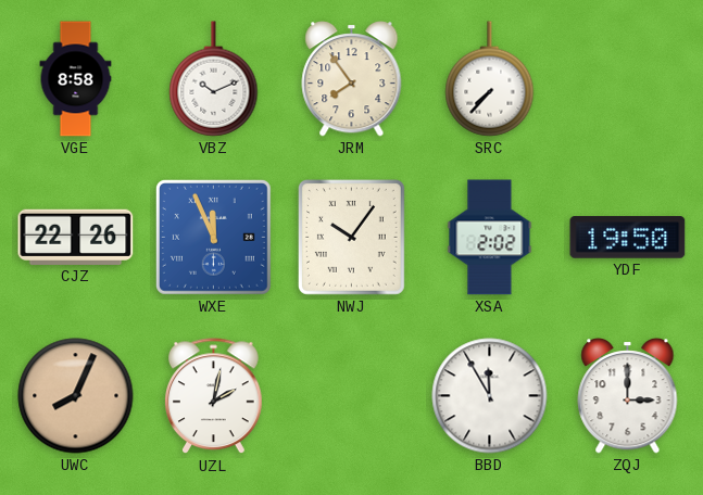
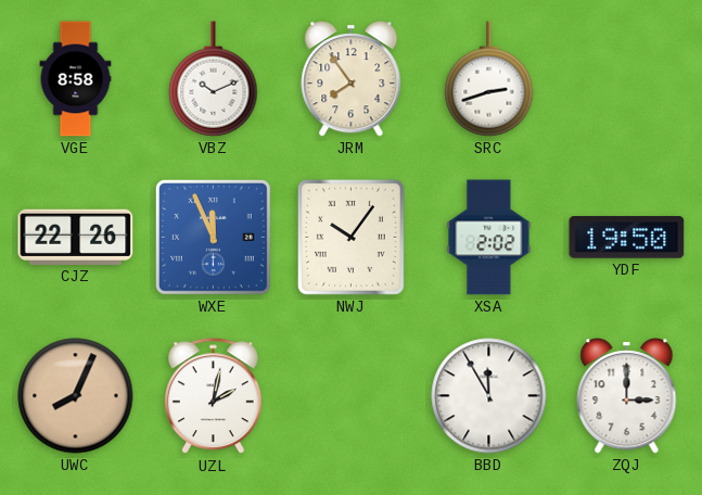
SRC: 7:37 -> 2:42 (489, 79)
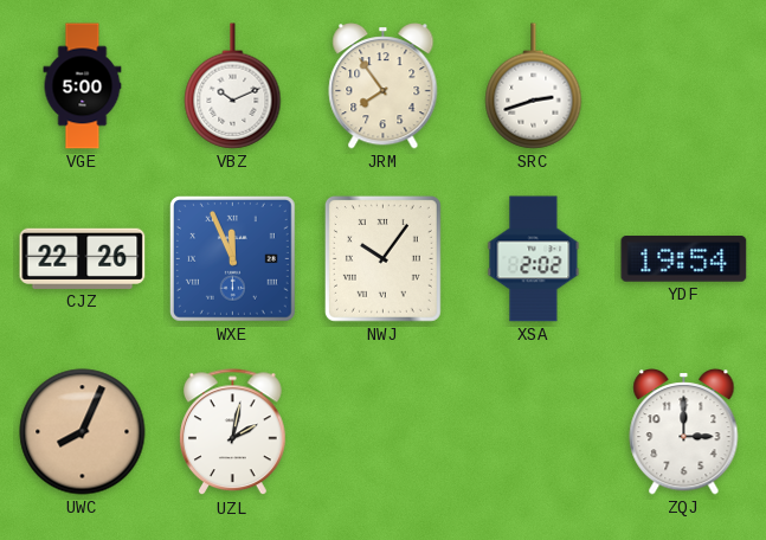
VGE: 8:58 -> 5:00 (83, 86)
YDF: 19:50 -> 19:54 (684, 259)
BBD: 11:55 -> none (489, 396)
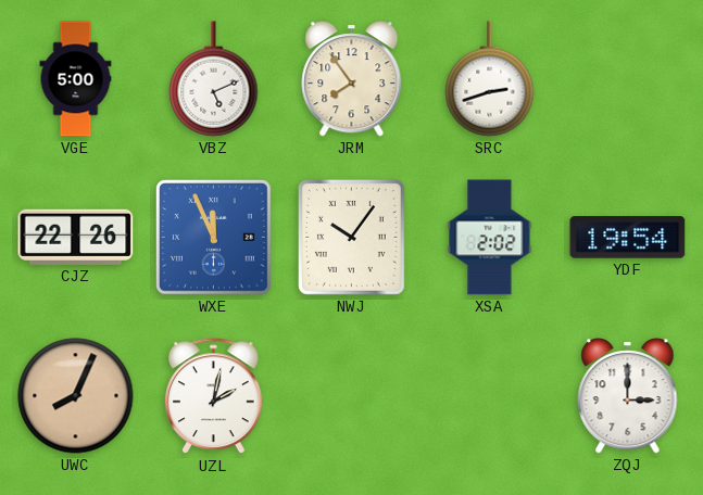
VBZ: 10:11 -> 5:11 (214, 79)
